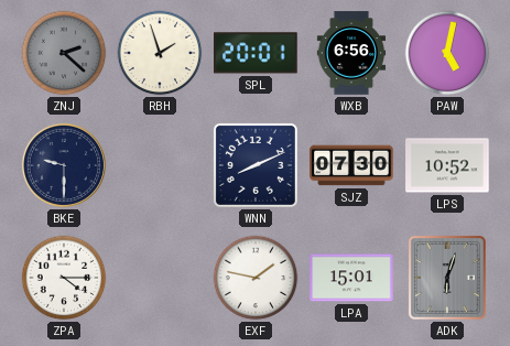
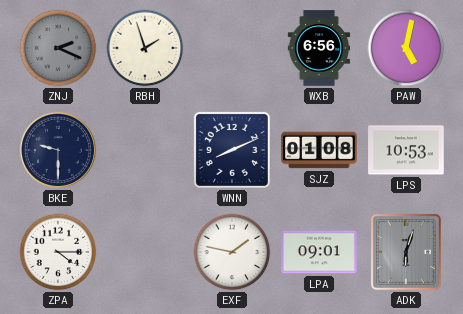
ZNJ: 2:22 -> 2:19 (58, 48)
SPL: 20:01 -> none (256, 53)
SJZ: 07:30 -> 01:08 (319, 150)
LPS: 10:52 -> 10:53 (406, 150)
LPA: 15:01 -> 09:01 (319, 252)
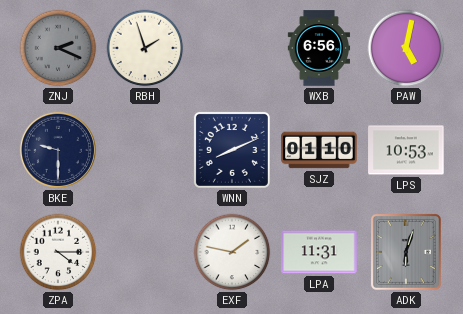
SJZ: 01:08 -> 01:10 (319, 150)
LPA: 09:01 -> 11:31 (319, 252)
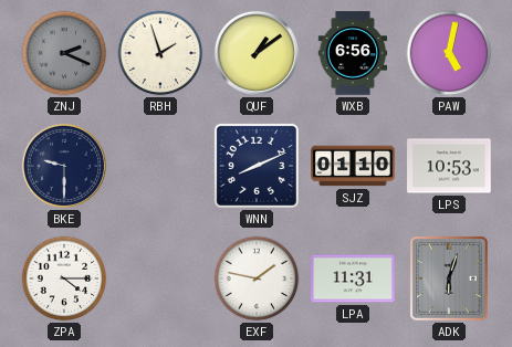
QUF: none -> 1:09 (257, 53)
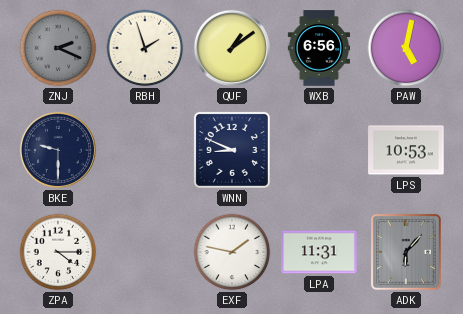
WNN: 8:11 -> 8:49 (232, 150)
SJZ: 01:10 -> none (353, 166)
ADK: 6:03 -> 6:07 (406, 252)
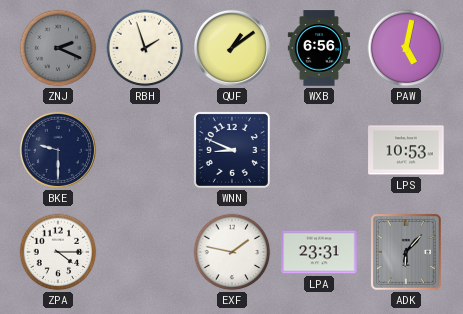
LPA: 11:31 -> 23:31 (319, 252)
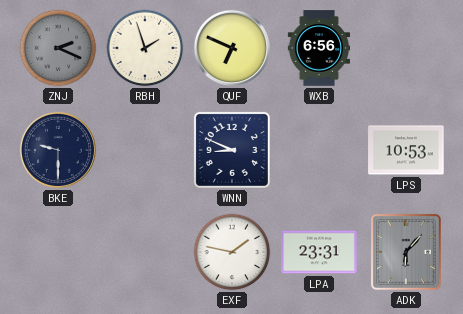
QUF: 1:09 -> 6:49 (232, 48)
PAW: 5:02 -> none (406, 48)
ZPA: 4:15 -> none (58, 252)
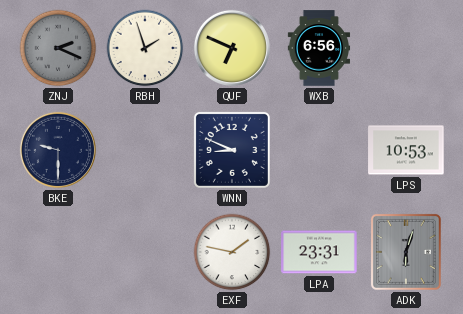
ADK: 6:07 -> 6:03 (406, 252)
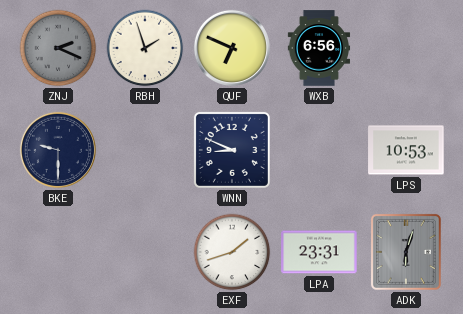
EXF: 1:47 -> 1:42 (232, 252)
